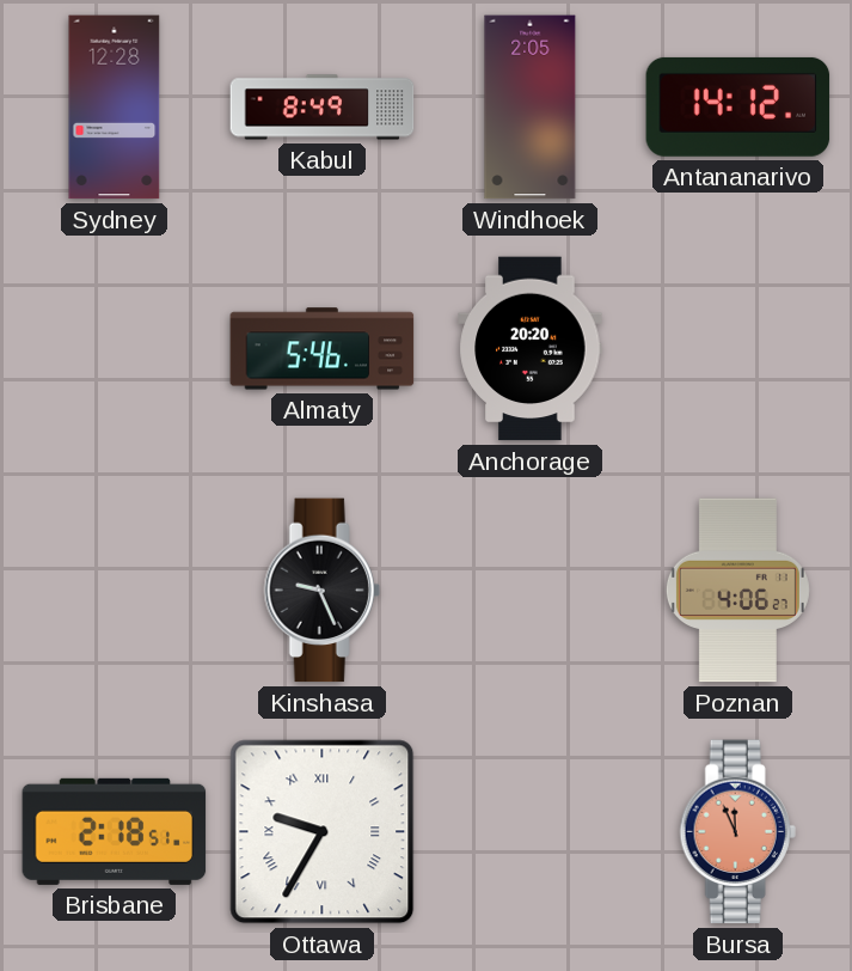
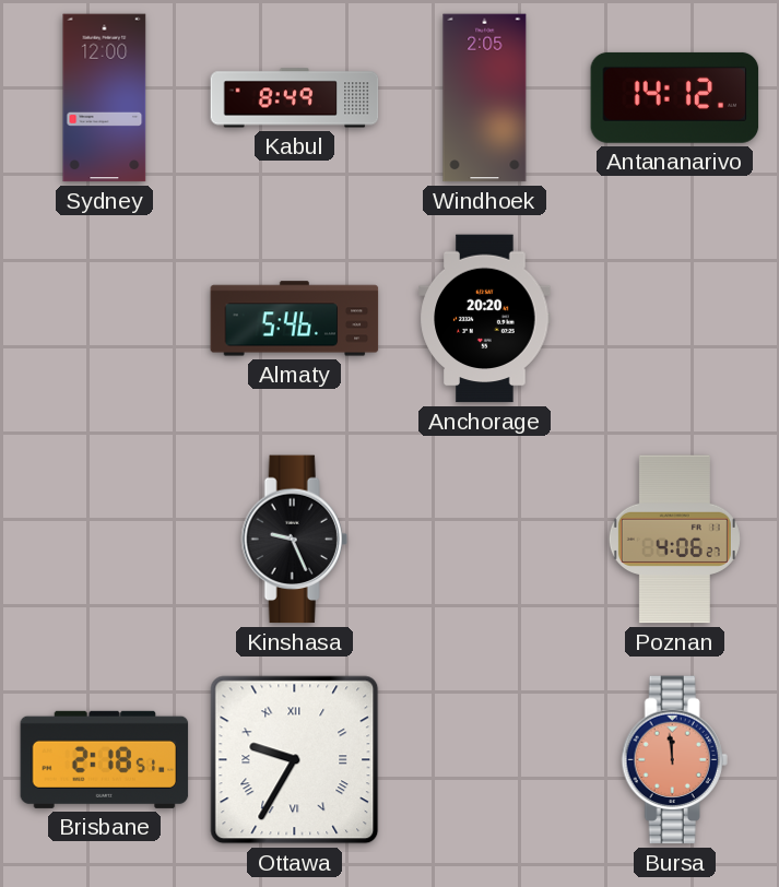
Sydney: 12:28 -> 12:00 (105, 98)
Bursa: 11:56 -> 11:59 (674, 760)
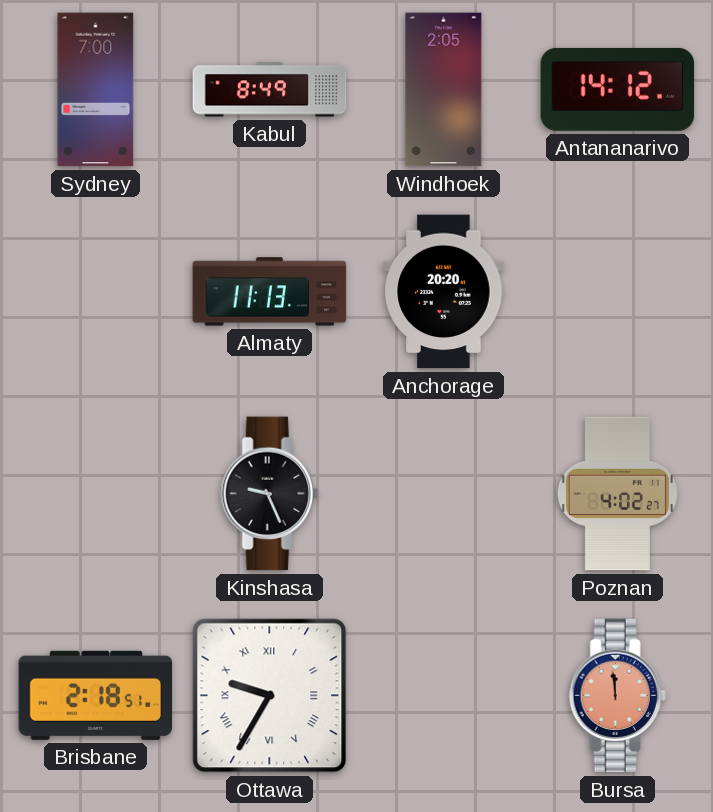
Sydney: 12:00 -> 7:00 (96, 90)
Almaty: 5:46 -> 11:13 (270, 292)
Poznan: 4:06 -> 4:02 (617, 494)
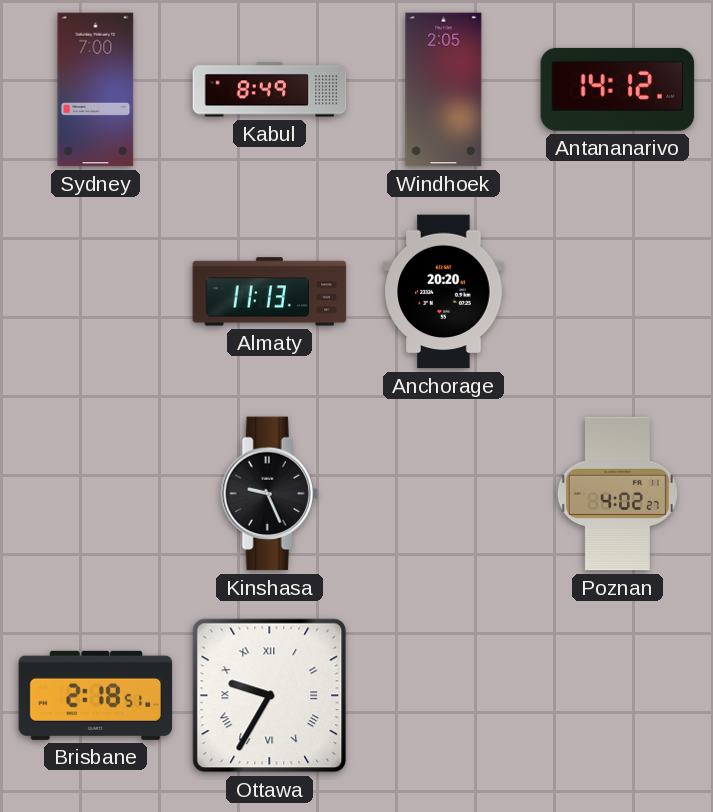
Bursa: 11:59 -> none (617, 696)
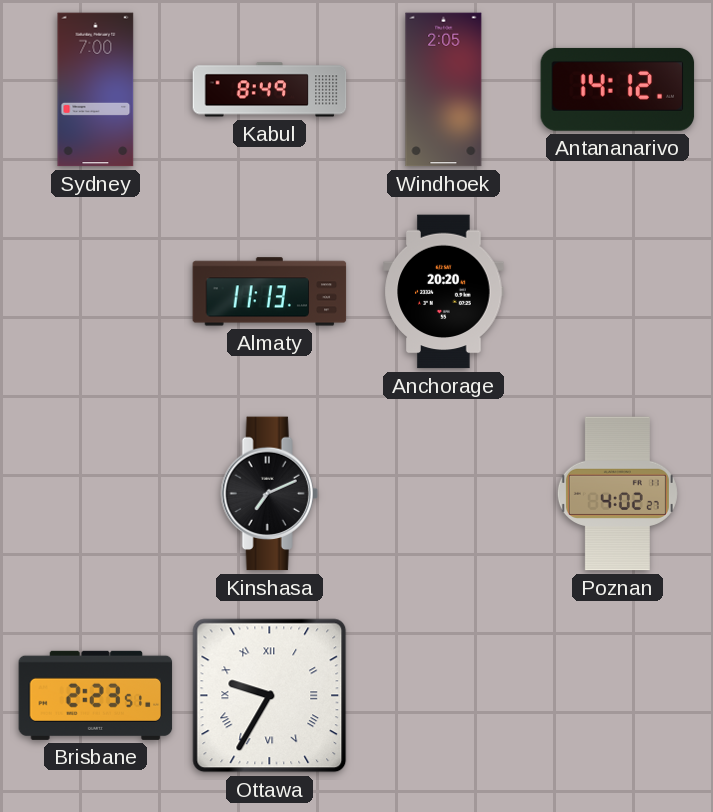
Kinshasa: 9:26 -> 7:11 (269, 494)
Brisbane: 2:18 -> 2:23 (96, 695)
